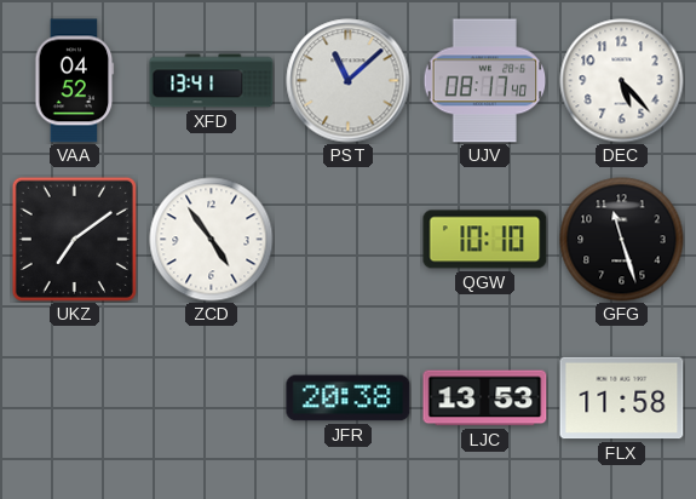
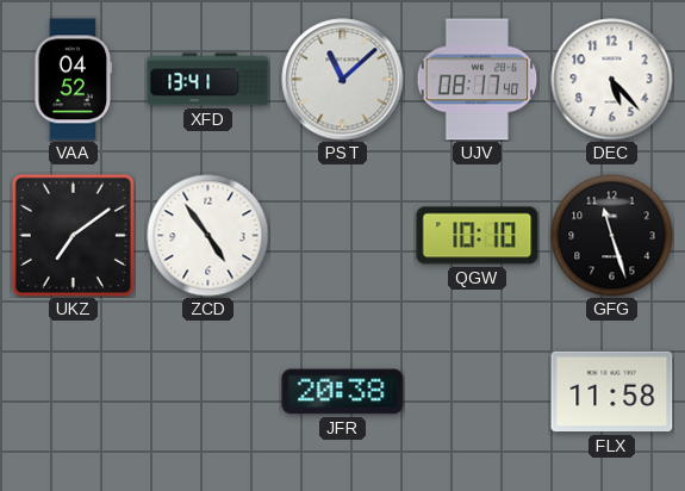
LJC: 13:53 -> none (485, 398)
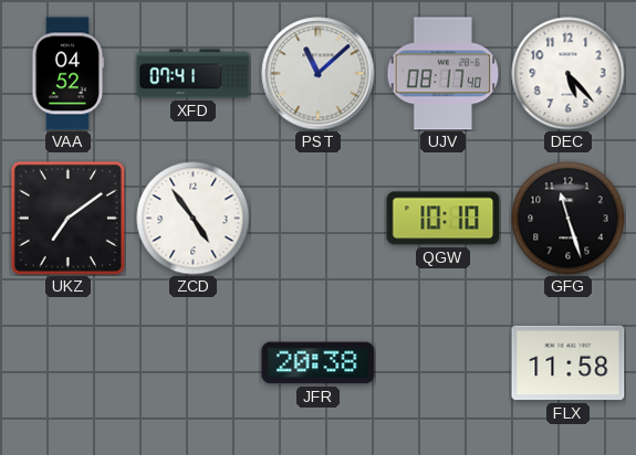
XFD: 13:41 -> 07:41 (194, 74)
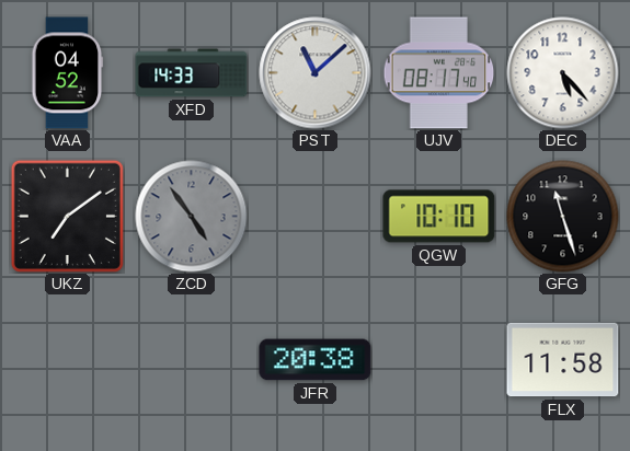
XFD: 07:41 -> 14:33 (192, 73)
ZCD dial: white -> grey (192, 217)
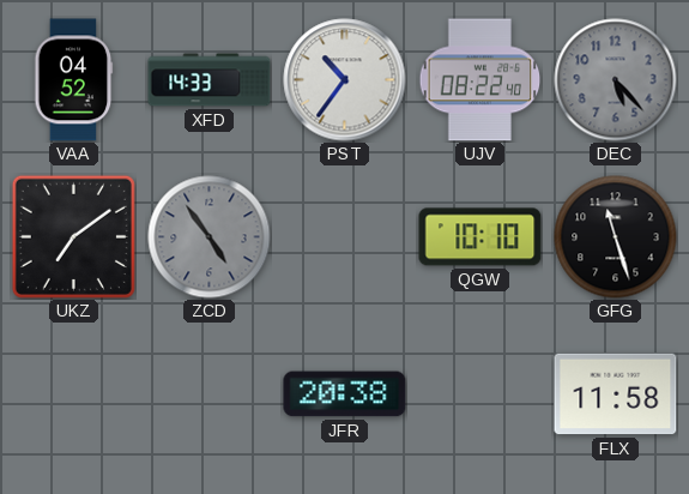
PST: 11:08 -> 10:36 (345, 80)
UJV: 08:17 -> 08:22 (481, 80)
DEC dial: white -> grey (616, 80)
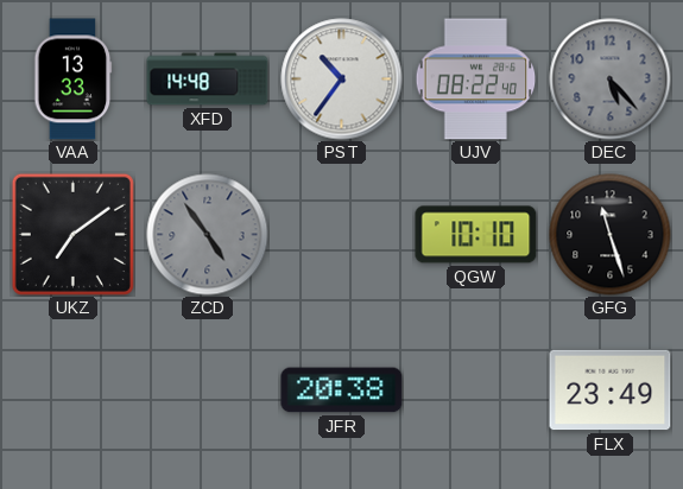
VAA: 04:52 -> 13:33 (74, 80)
XFD: 14:33 -> 14:48 (208, 80)
FLX: 11:58 -> 23:49 (611, 390)
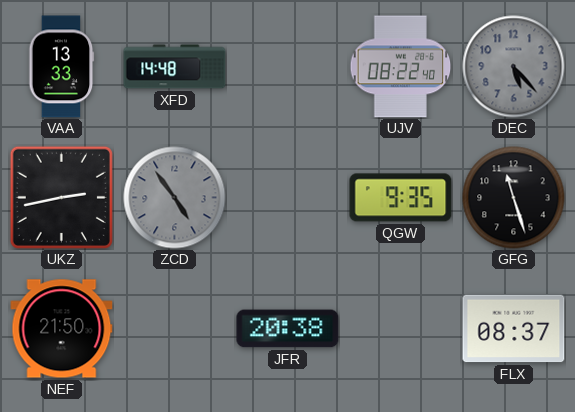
PST: 10:36 -> none (342, 80)
UKZ: 7:09 -> 2:43 (61, 197)
QGW: 10:10 -> 9:35 (401, 198)
NEF: none -> 21:50 (62, 329)
FLX: 23:49 -> 08:37 (514, 329)
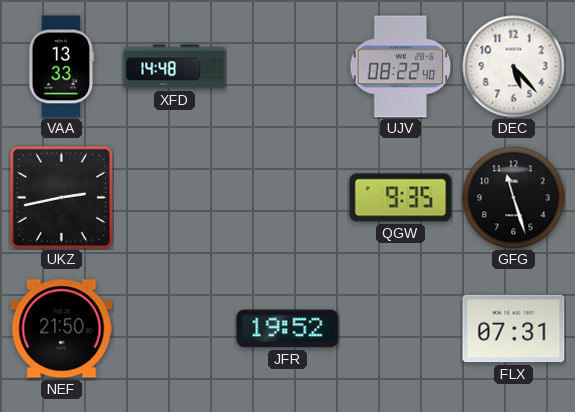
DEC dial: grey -> white (514, 67)
ZCD: 4:54 -> none (175, 198)
JFR: 20:38 -> 19:52 (288, 329)
FLX: 08:37 -> 07:31 (514, 329)
